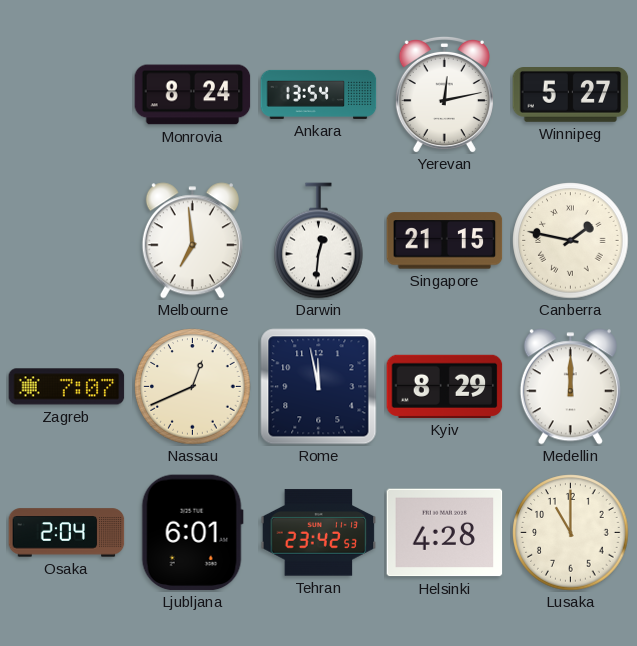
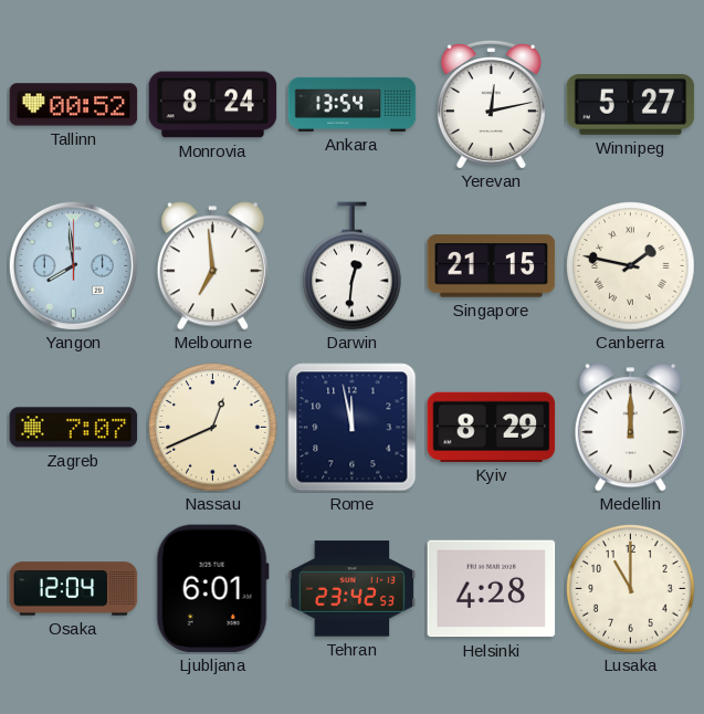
Tallinn: none -> 00:52 (74, 105)
Yangon: none -> 7:59 (73, 265)
Osaka: 2:04 -> 12:04 (74, 589)
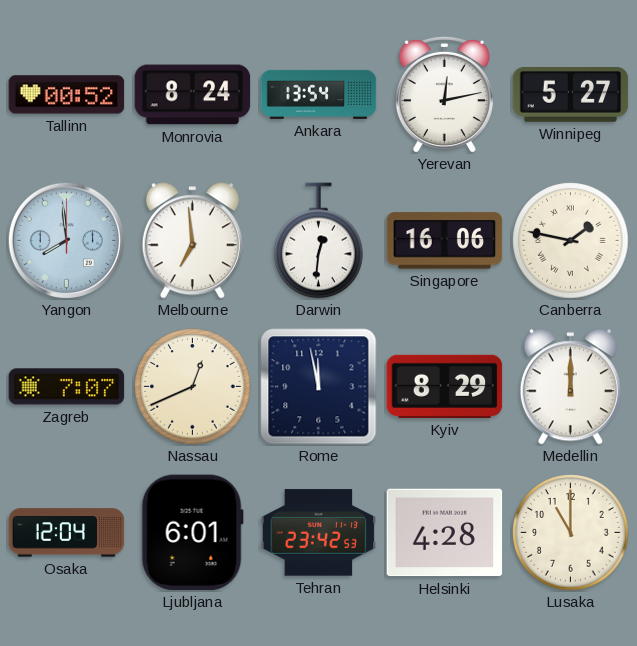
Singapore: 21:15 -> 16:06 (445, 241)
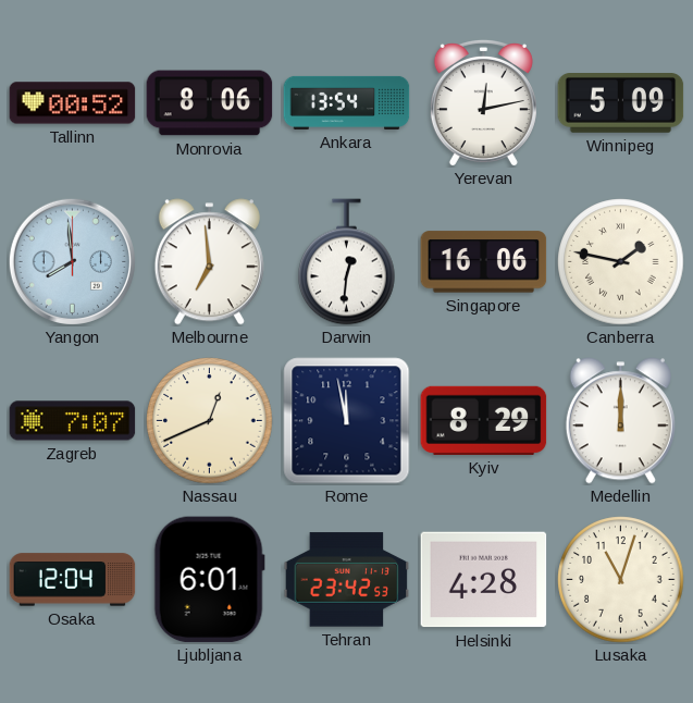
Monrovia: 8:24 -> 8:06 (210, 103)
Winnipeg: 5:27 -> 5:09 (621, 103)
Lusaka: 11:00 -> 11:03 (621, 580)
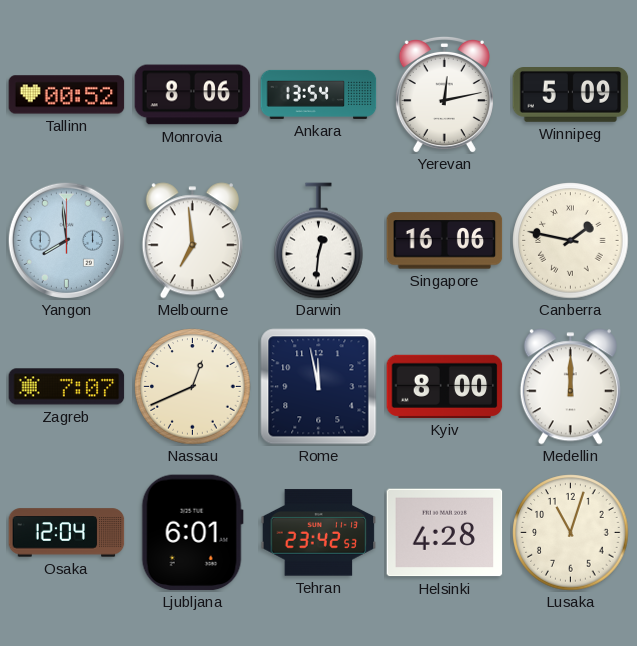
Kyiv: 8:29 -> 8:00 (445, 386)
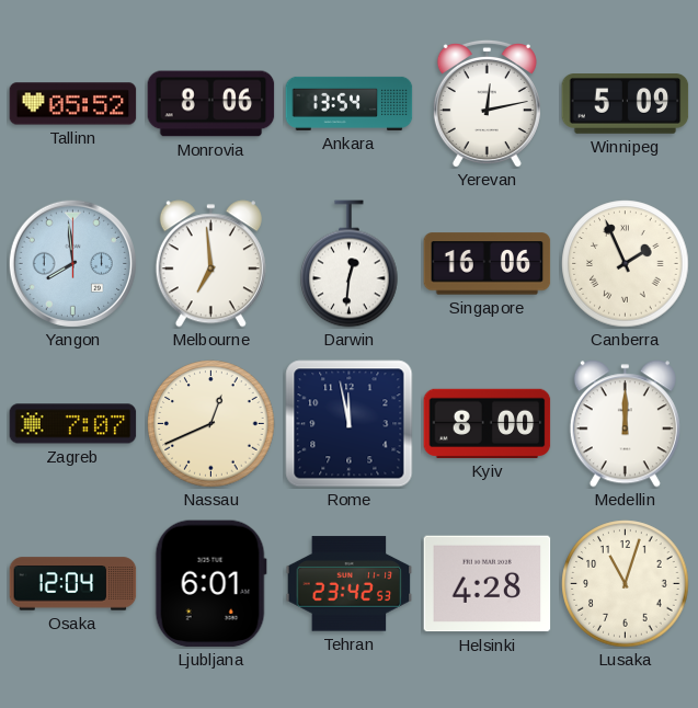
Tallinn: 00:52 -> 05:52 (73, 104)
Canberra: 1:47 -> 1:56 (626, 264)
